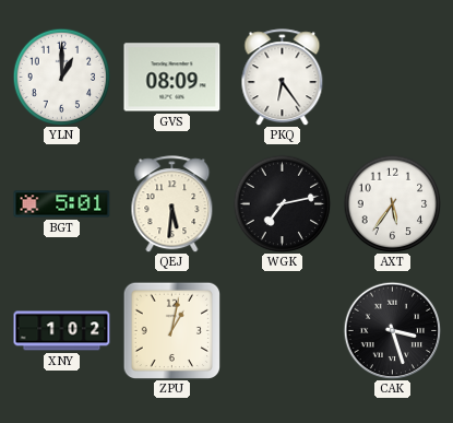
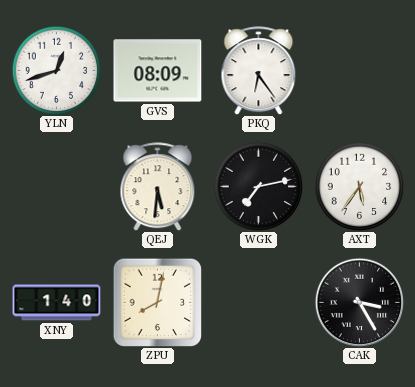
YLN: 1:00 -> 12:42 (56, 70)
BGT: 5:01 -> none (62, 204)
XNY: 1:02 -> 1:40 (57, 303)
ZPU: 1:02 -> 8:02 (157, 302)
CAK: 3:27 -> 3:25 (359, 302)
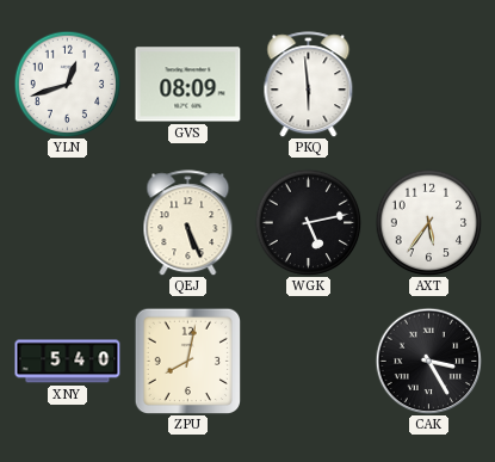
PKQ: 6:24 -> 5:59 (309, 85)
QEJ: 5:31 -> 5:26 (188, 223)
WGK: 7:13 -> 5:13 (308, 222)
XNY: 1:40 -> 5:40 (68, 362)
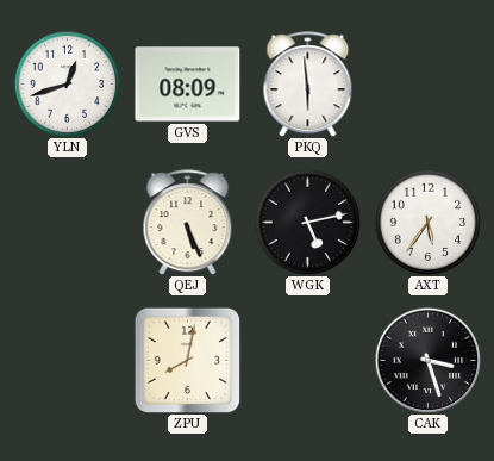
XNY: 5:40 -> none (68, 362)
CAK: 3:25 -> 3:27 (427, 360)
